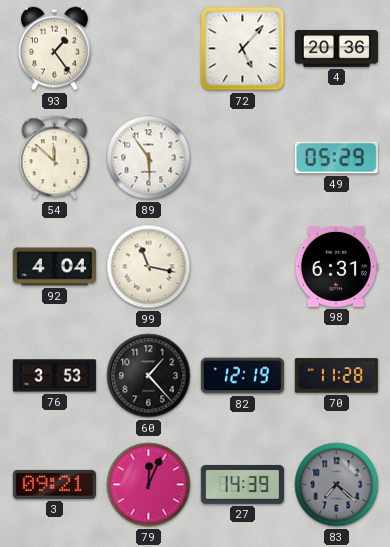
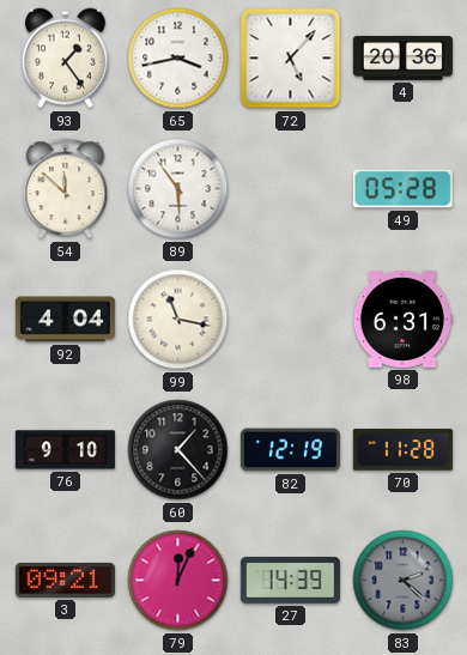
65: none -> 3:43 (178, 59)
49: 05:29 -> 05:28 (402, 189)
76: 3:53 -> 9:10 (65, 450)
83: 7:22 -> 2:22 (404, 581)
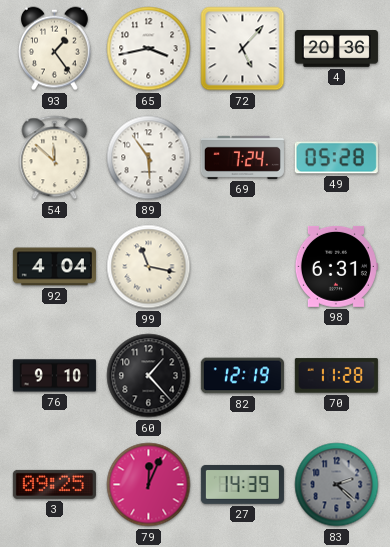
69: none -> 7:24 (242, 157)
3: 09:21 -> 09:25 (54, 484)
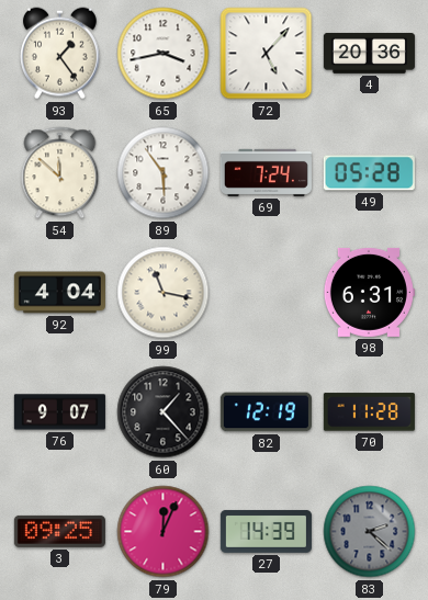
76: 9:10 -> 9:07 (59, 412)
